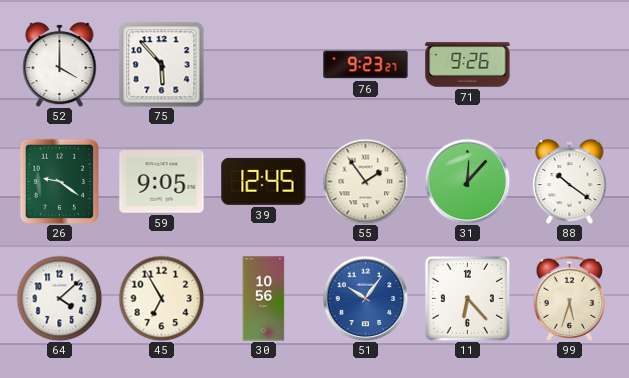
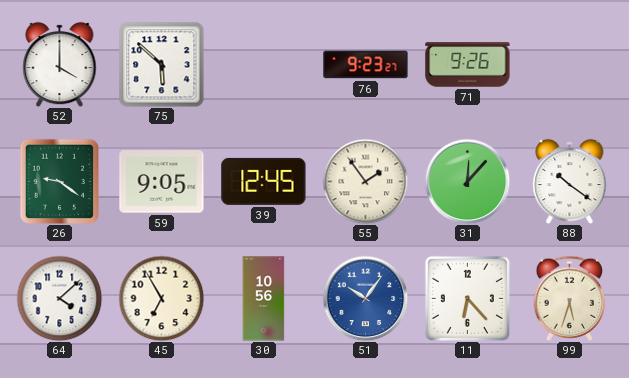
75: 5:53 -> 5:52 (162, 65)
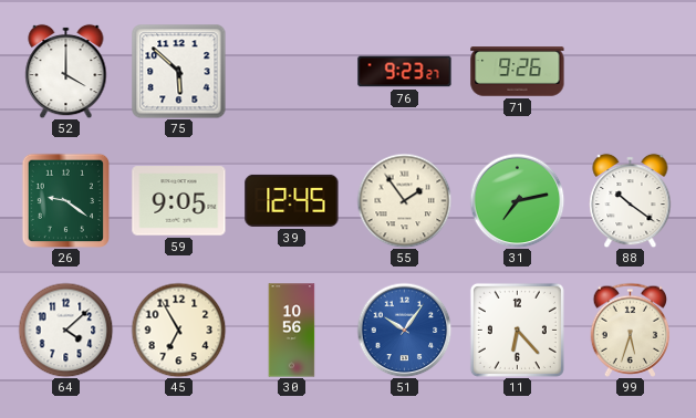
31: 12:07 -> 7:13 (517, 200)
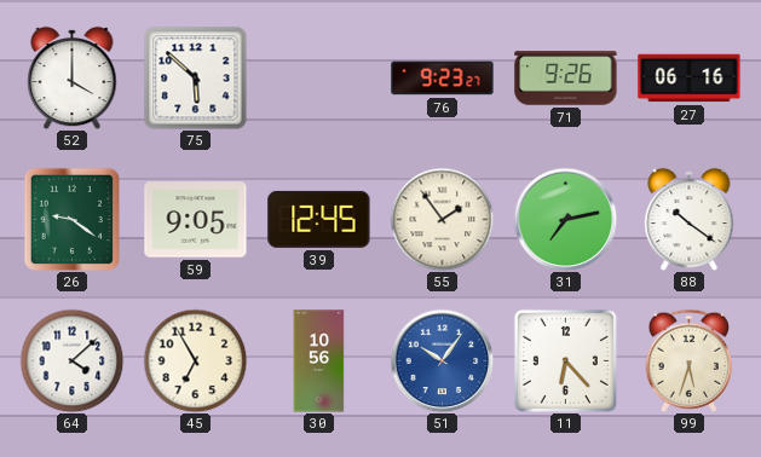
27: none -> 06:16 (690, 79)
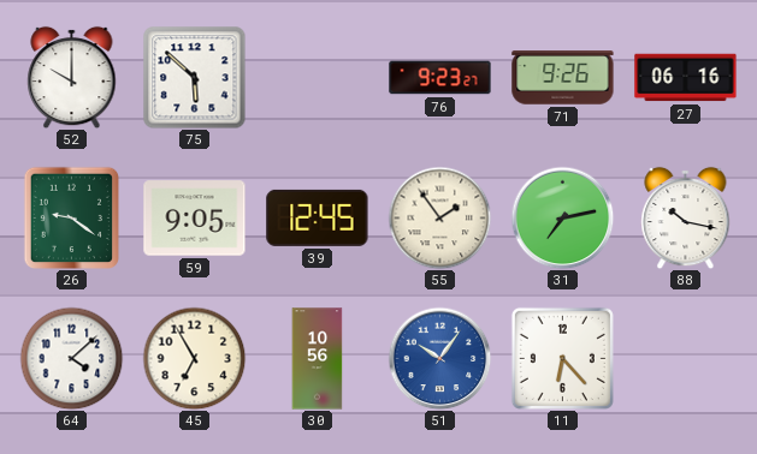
52: 4:00 -> 10:00 (72, 77)
88: 10:21 -> 10:17 (686, 217)
99: 5:33 -> none (690, 360)
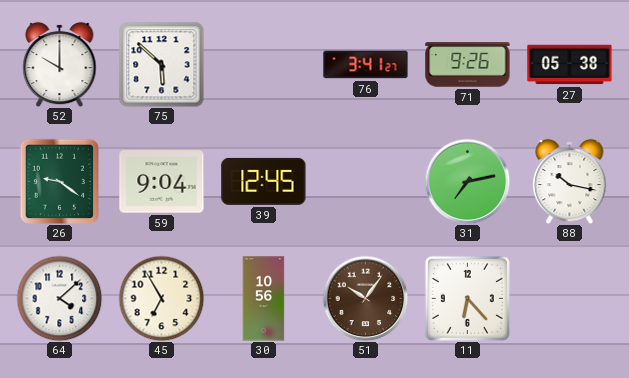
76: 9:23 -> 3:41 (366, 65)
27: 06:16 -> 05:38 (570, 65)
59: 9:05 -> 9:04 (162, 182)
55: 1:54 -> none (439, 217)
51 dial: blue -> brown (365, 298)
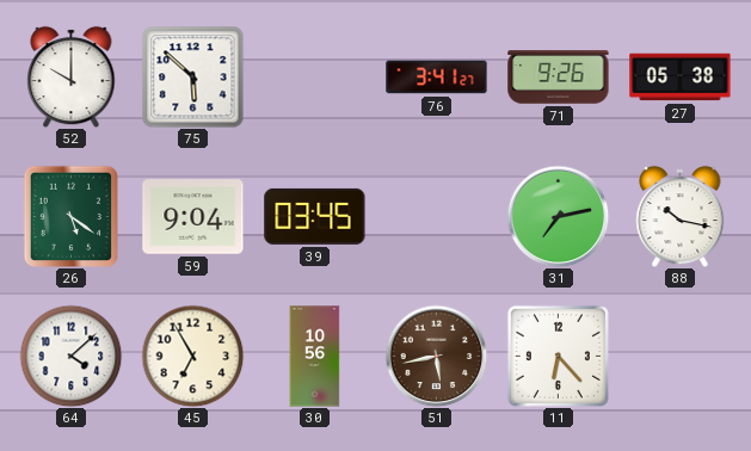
26: 9:21 -> 5:21 (70, 216)
39: 12:45 -> 03:45 (315, 216)
51: 10:06 -> 5:43 (436, 356)
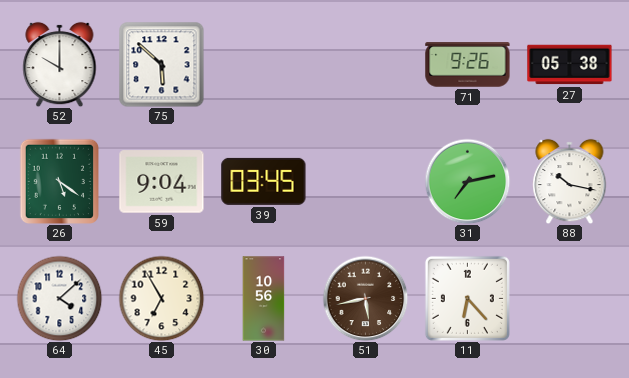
76: 3:41 -> none (437, 78)
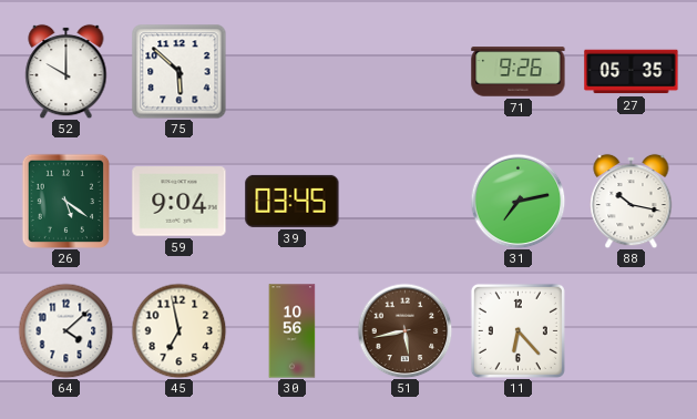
27: 05:38 -> 05:35 (632, 72)
45: 6:55 -> 6:58 (178, 330)
